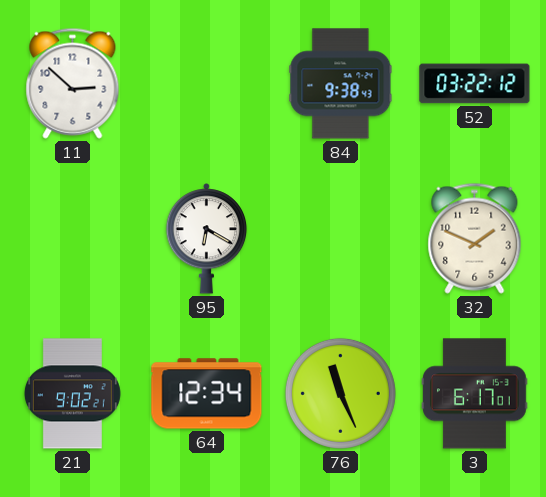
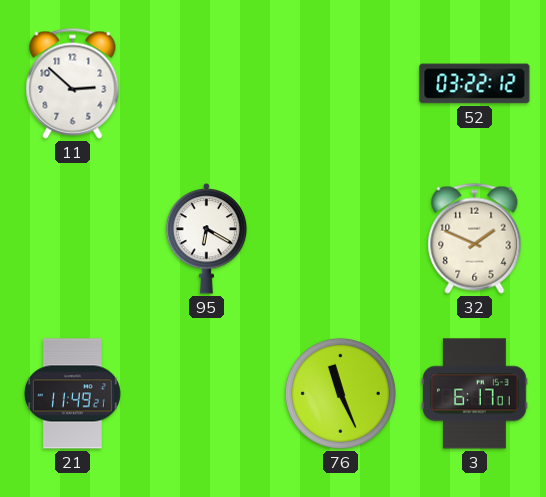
84: 9:38 -> none (341, 84)
21: 9:02 -> 11:49 (72, 394)
64: 12:34 -> none (207, 394)
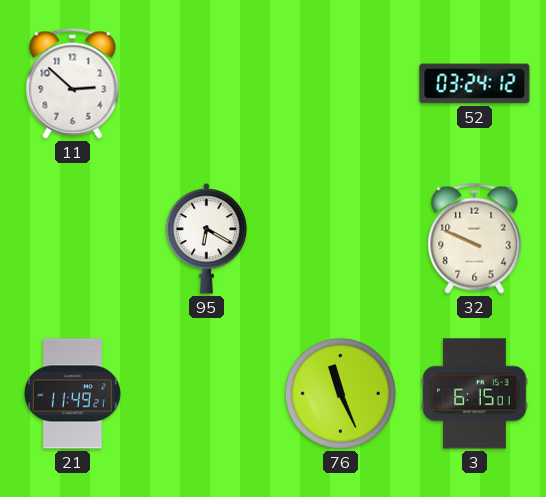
52: 03:22 -> 03:24 (475, 84)
32: 1:49 -> 9:49 (475, 238)
3: 6:17 -> 6:15 (475, 394)
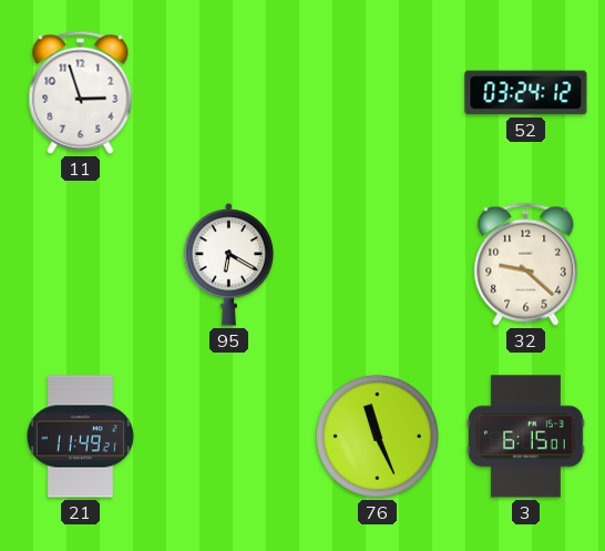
11: 2:52 -> 2:57 (81, 92)
32: 9:49 -> 9:22 (526, 264)
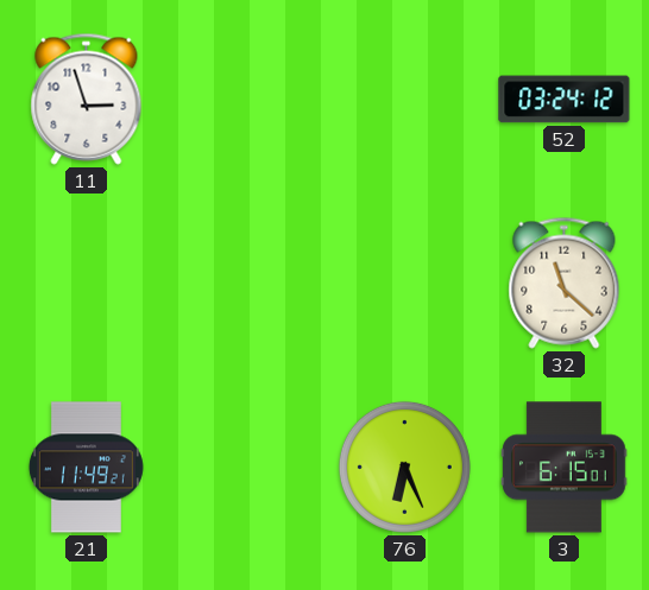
95: 6:20 -> none (229, 265)
32: 9:22 -> 11:22 (565, 283)
76: 11:26 -> 6:26 (404, 467)
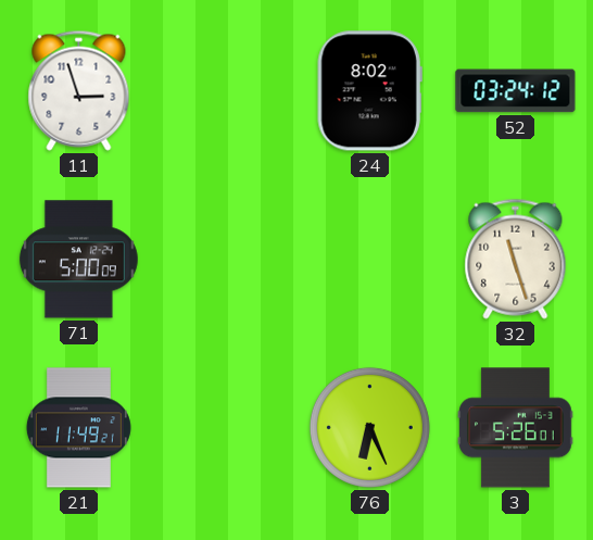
24: none -> 8:02 (369, 91)
71: none -> 5:00 (78, 260)
32: 11:22 -> 11:27 (516, 259)
3: 6:15 -> 5:26 (516, 428)
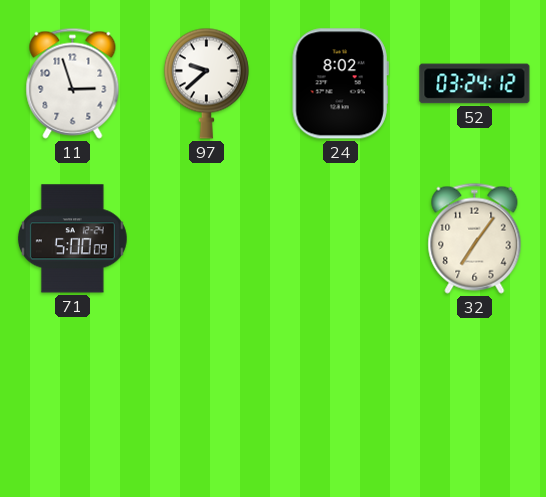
97: none -> 9:38 (206, 83)
32: 11:27 -> 7:06 (475, 238)
21: 11:49 -> none (78, 428)
76: 6:26 -> none (369, 427)
3: 5:26 -> none (516, 428)
